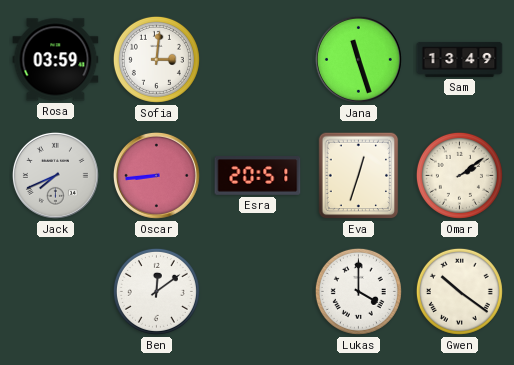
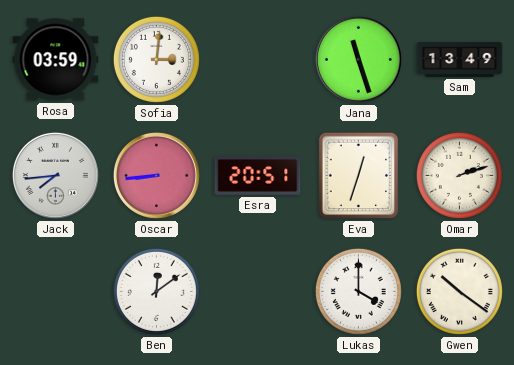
Jack: 7:41 -> 7:44 (55, 175)
Omar: 2:09 -> 2:12 (459, 175)
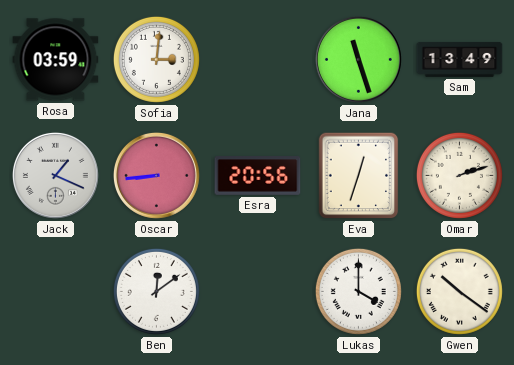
Jack: 7:44 -> 1:19 (55, 175)
Esra: 20:51 -> 20:56 (258, 176)
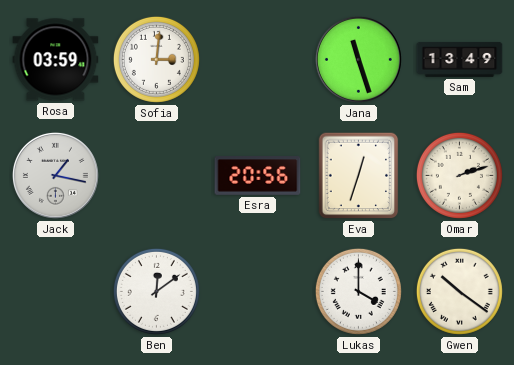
Jack: 1:19 -> 1:17 (55, 175)
Oscar: 8:44 -> none (156, 175)
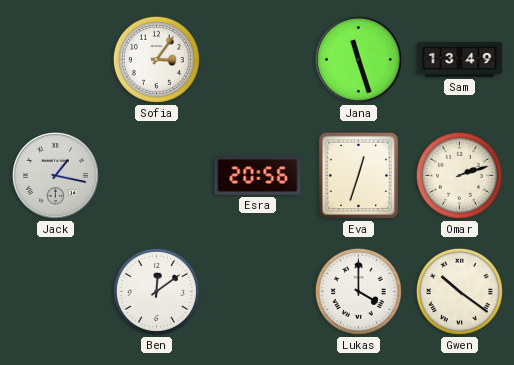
Rosa: 03:59 -> none (56, 60)
Sofia: 3:01 -> 3:06 (156, 59)
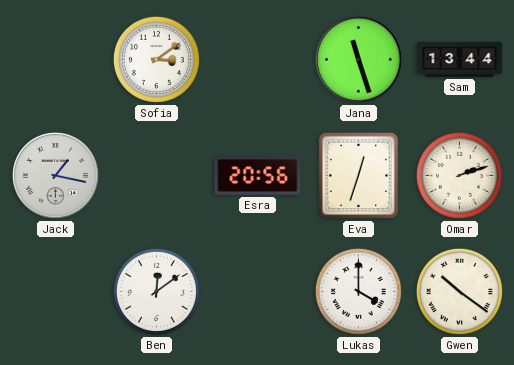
Sofia: 3:06 -> 3:09 (156, 59)
Sam: 13:49 -> 13:44 (460, 59)
